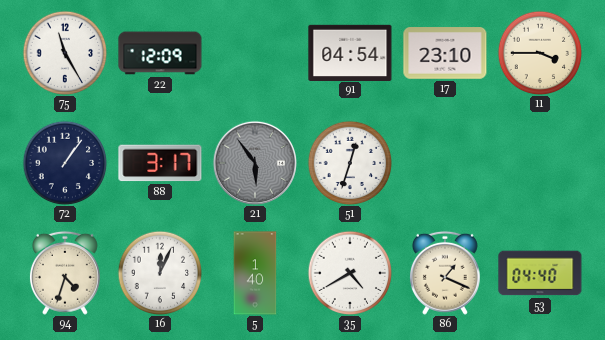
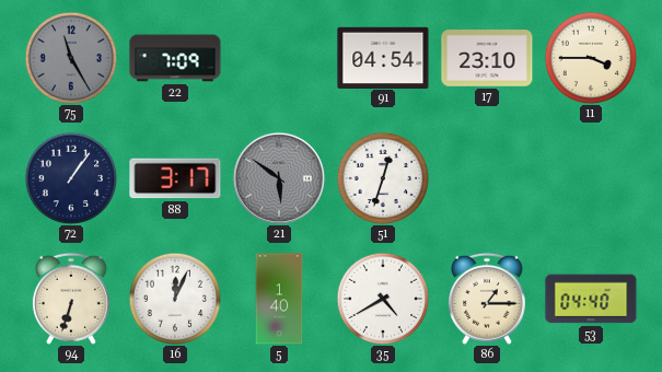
75 dial: white -> grey (71, 58)
22: 12:09 -> 7:09 (175, 58)
21: 5:54 -> 5:51 (279, 178)
94: 4:33 -> 6:33 (71, 299)
86: 1:19 -> 1:15 (487, 299)
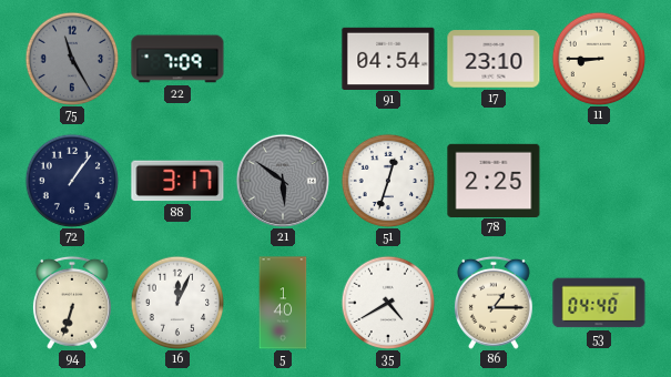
11: 3:45 -> 8:45 (599, 59)
78: none -> 2:25 (494, 180)
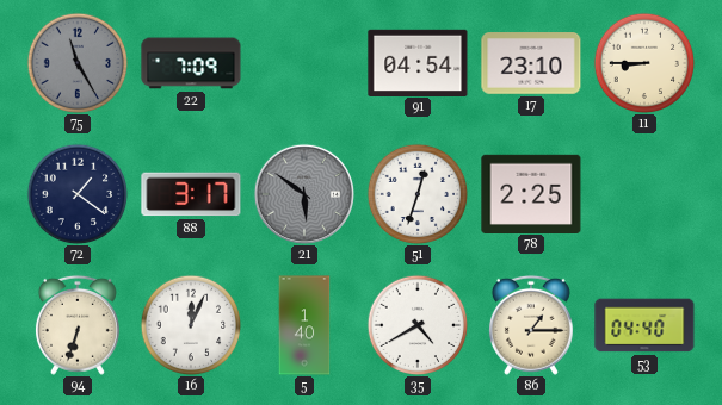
72: 1:06 -> 1:21 (78, 194)
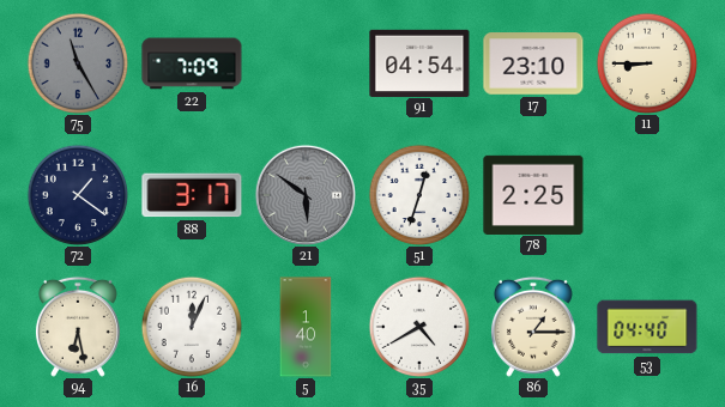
94: 6:33 -> 6:28 (78, 327)
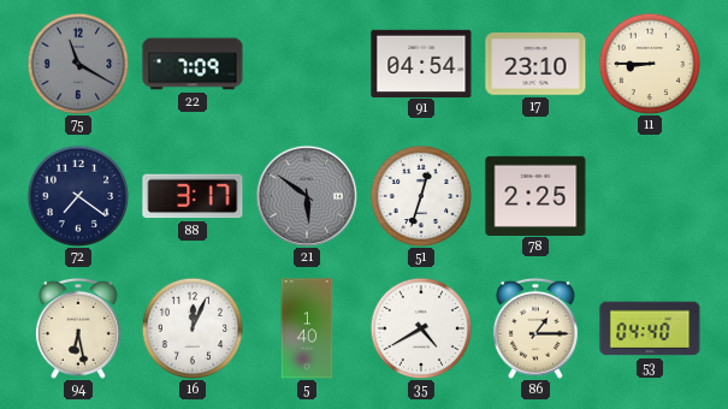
75: 11:25 -> 11:20 (78, 64)
72: 1:21 -> 7:21 (78, 196)
